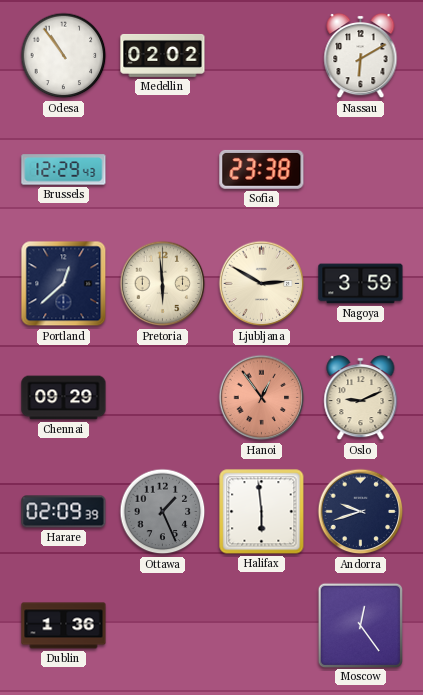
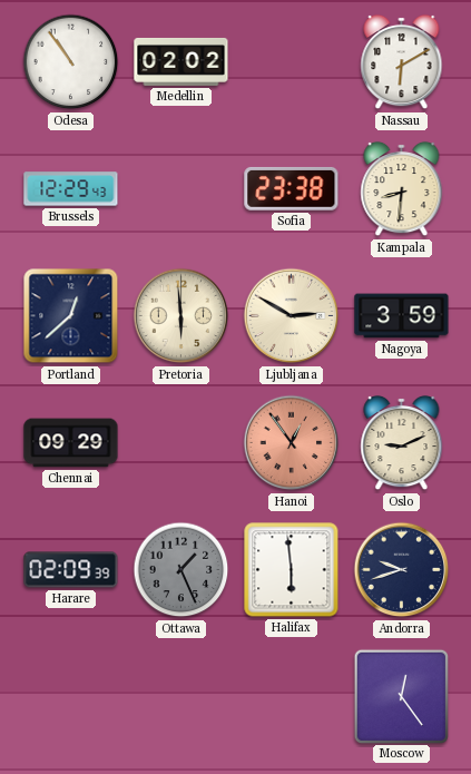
Kampala: none -> 8:31 (402, 189)
Dublin: 1:36 -> none (64, 626)
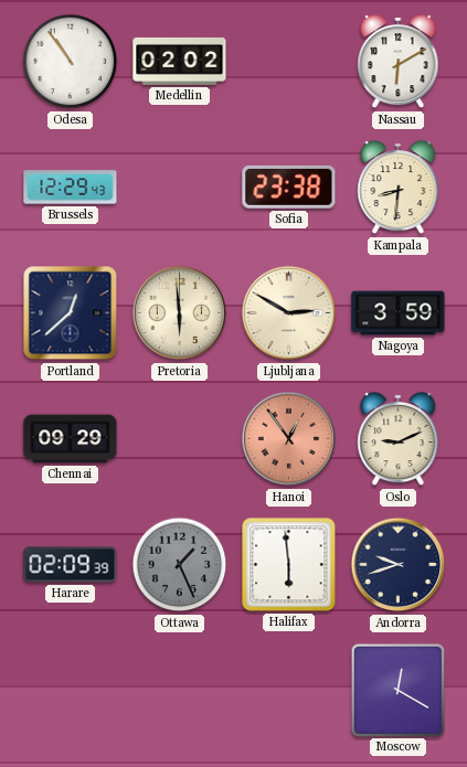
Moscow: 12:24 -> 12:20 (397, 690)
